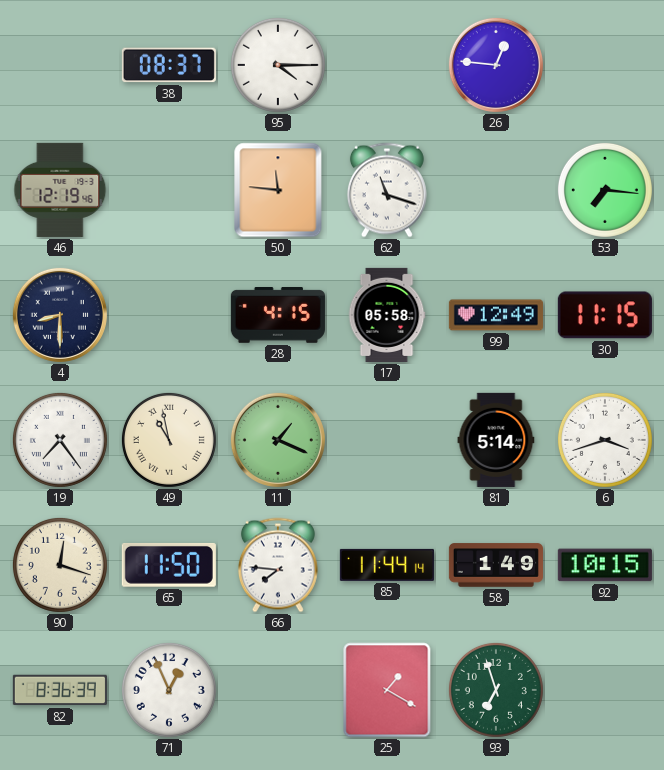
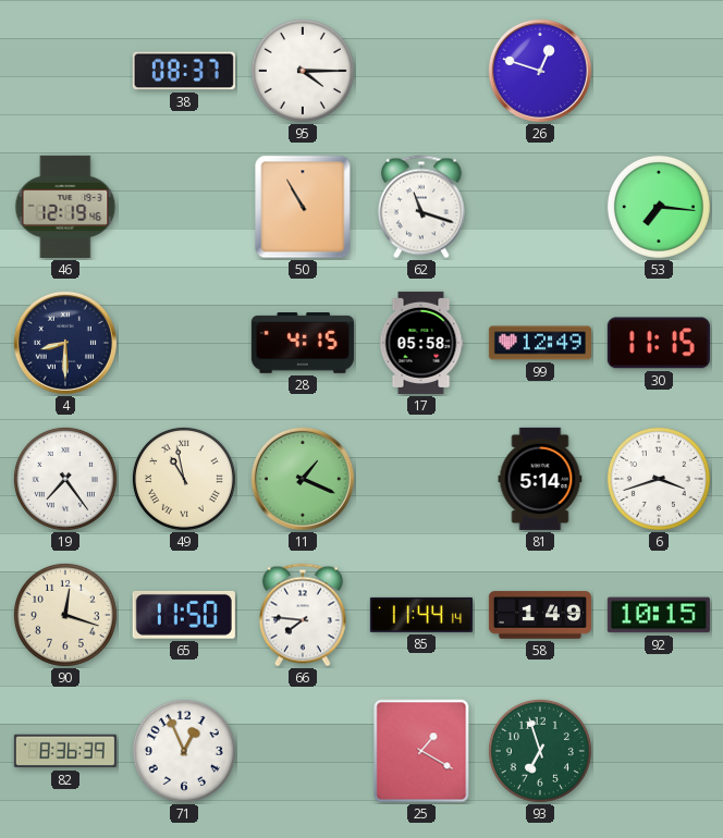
26: 12:46 -> 12:48 (540, 71)
50: 11:46 -> 10:55 (303, 207)
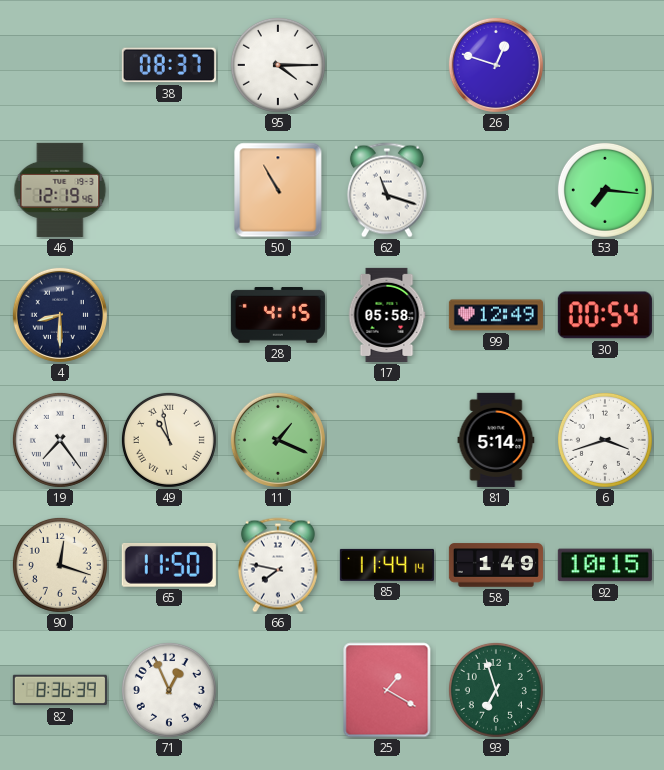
30: 11:15 -> 00:54 (605, 315)
66: 7:46 -> 7:47 (278, 565)
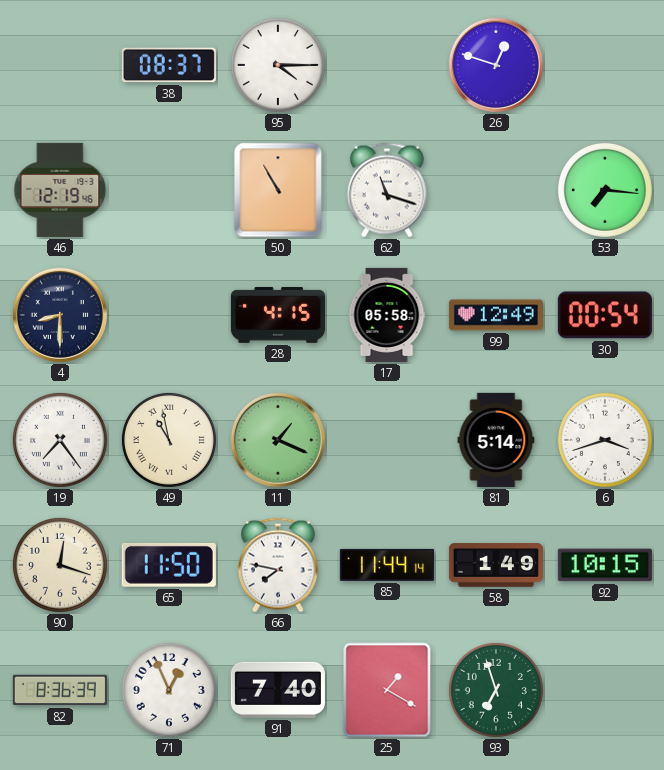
91: none -> 7:40 (278, 690)
